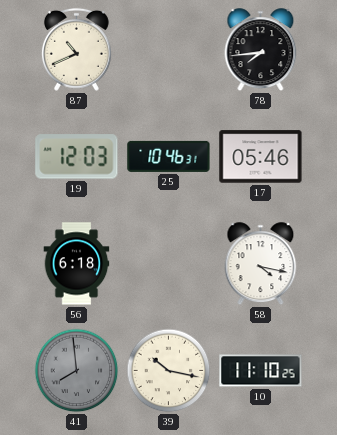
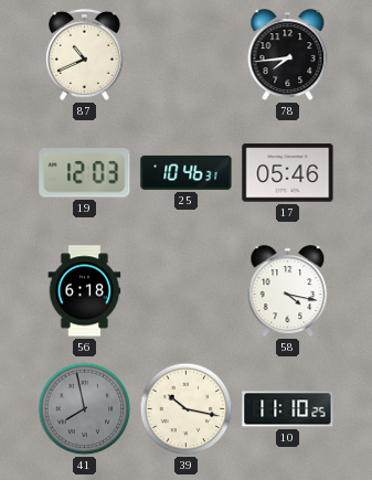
41: 7:59 -> 7:58 (85, 409)
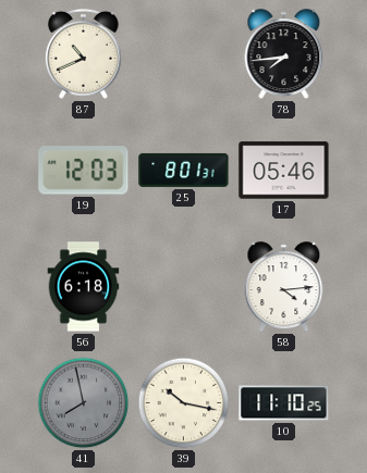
25: 10:46 -> 8:01 (184, 170)
58: 4:17 -> 4:14 (284, 287)
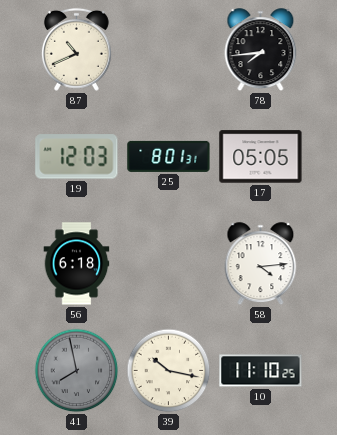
17: 05:46 -> 05:05 (261, 157)
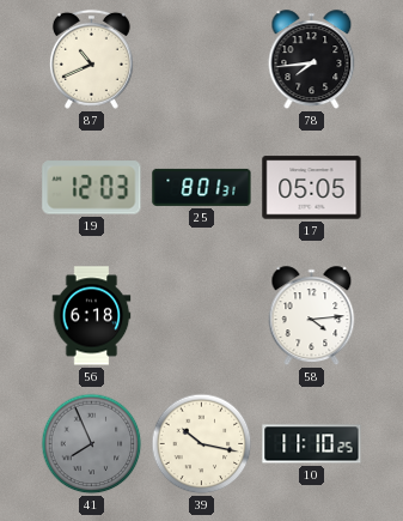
41: 7:58 -> 7:56 (92, 444)
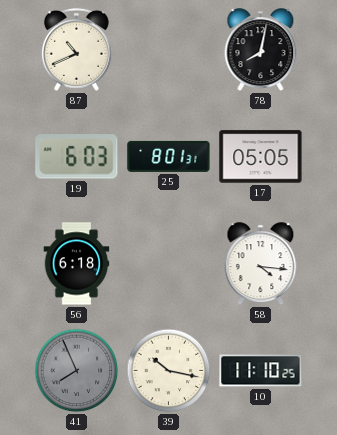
78: 7:44 -> 8:02 (261, 50)
19: 12:03 -> 6:03 (77, 157)
58: 4:14 -> 4:16 (261, 264)
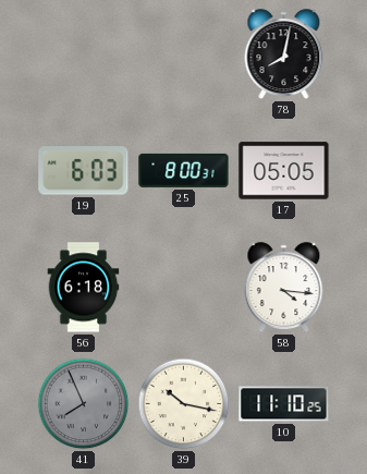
87: 10:41 -> none (76, 49)
25: 8:01 -> 8:00 (184, 170)
